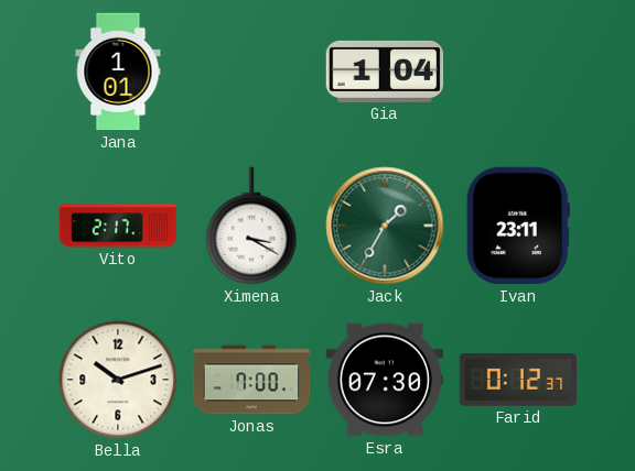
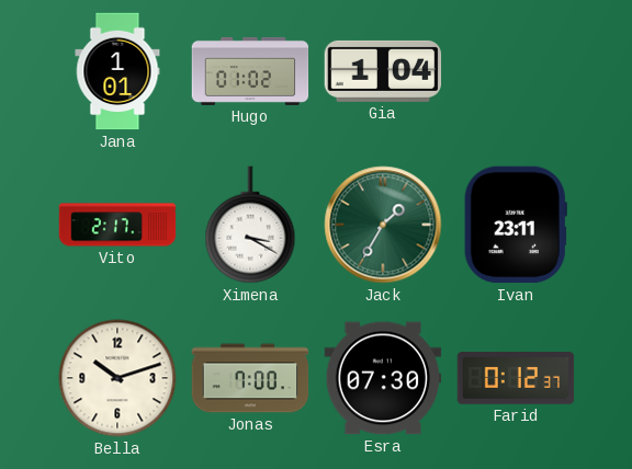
Hugo: none -> 01:02 (250, 71)
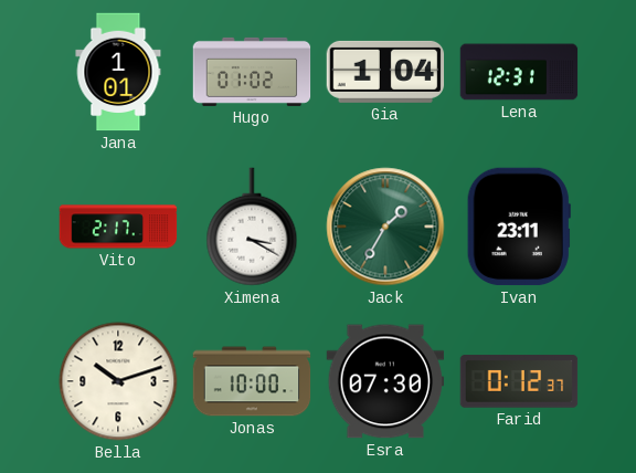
Lena: none -> 12:31 (519, 72)
Jonas: 7:00 -> 10:00 (252, 381)
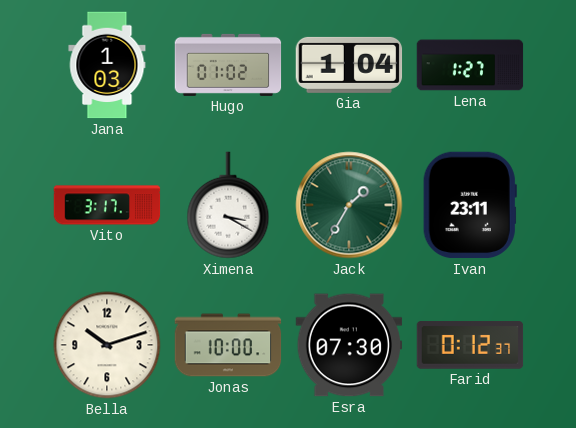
Jana: 1:01 -> 1:03 (107, 65)
Lena: 12:31 -> 1:27 (470, 65)
Vito: 2:17 -> 3:17 (107, 205)
